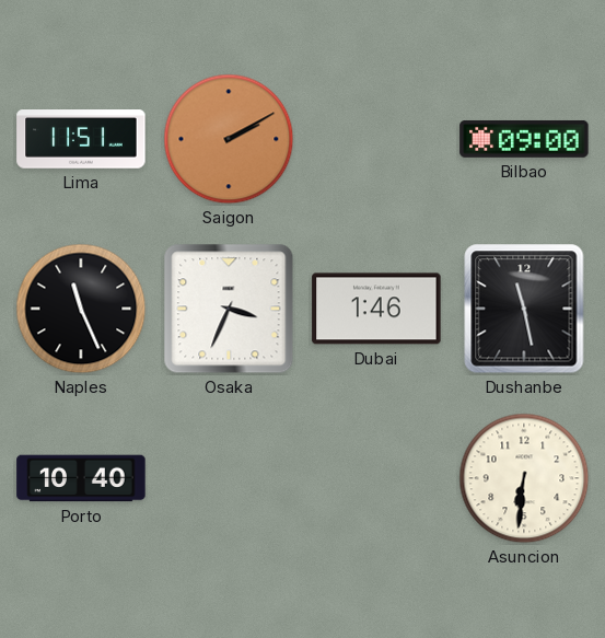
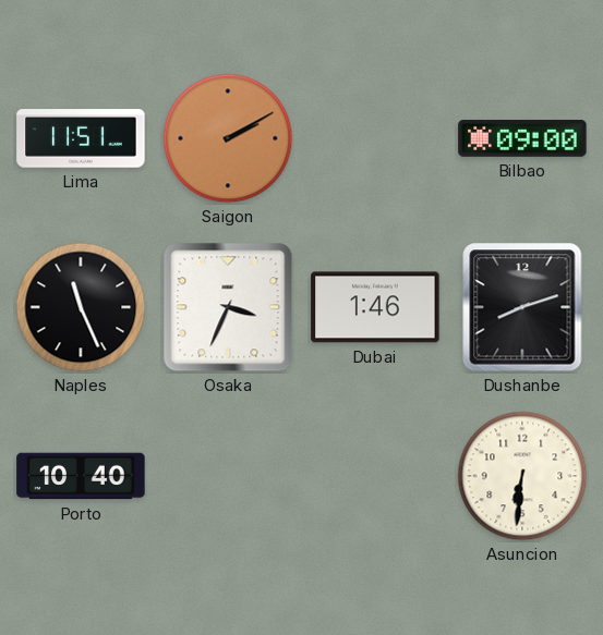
Dushanbe: 11:28 -> 8:12 (522, 307)
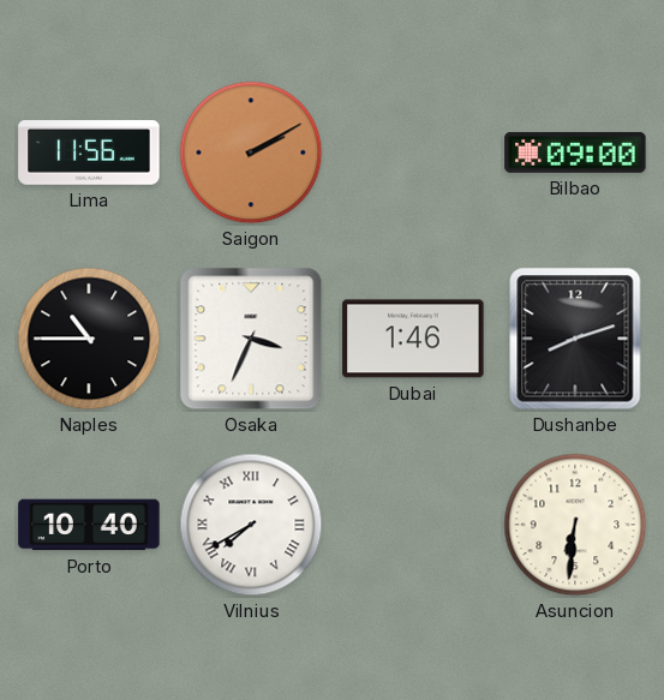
Lima: 11:51 -> 11:56 (89, 152)
Naples: 11:26 -> 10:45 (89, 339)
Vilnius: none -> 7:40 (251, 525)
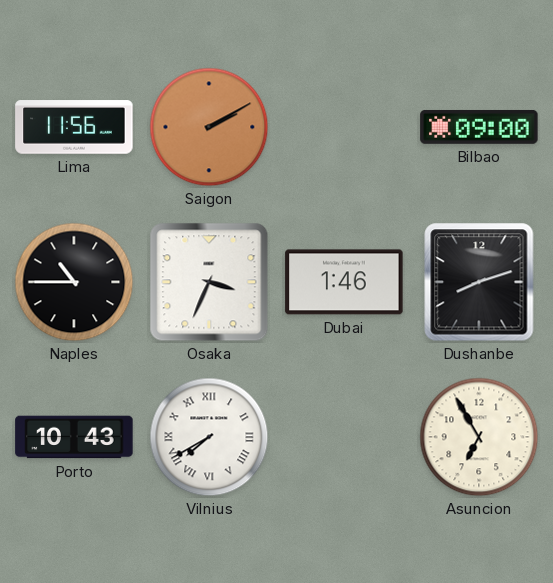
Porto: 10:40 -> 10:43 (74, 437)
Asuncion: 6:31 -> 6:55 (479, 437)
